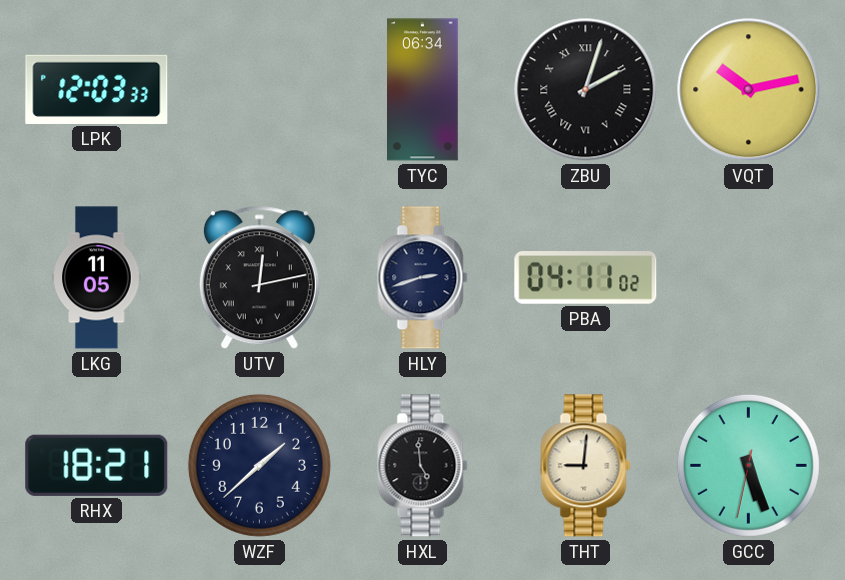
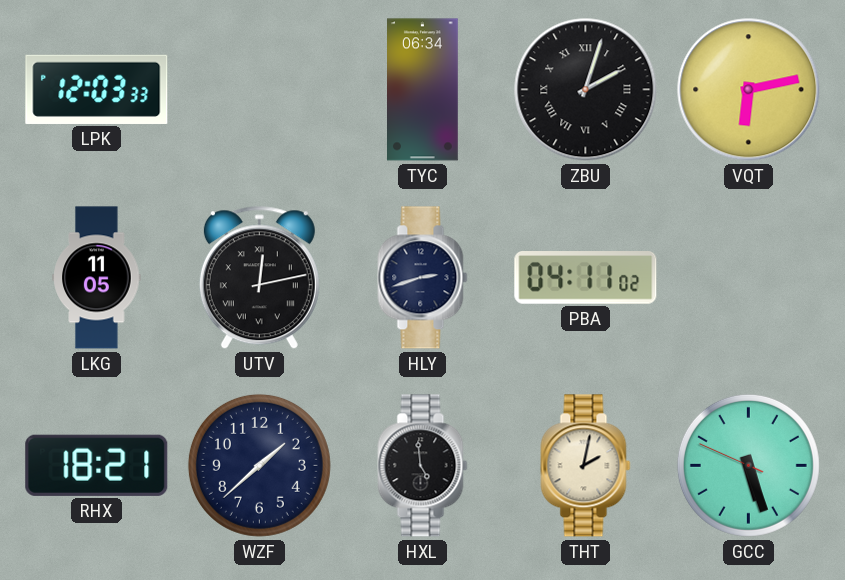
VQT: 10:13 -> 6:13 (749, 90)
THT: 9:01 -> 2:02 (586, 466)
GCC: 5:26:32 -> 5:26:49 (748, 465)
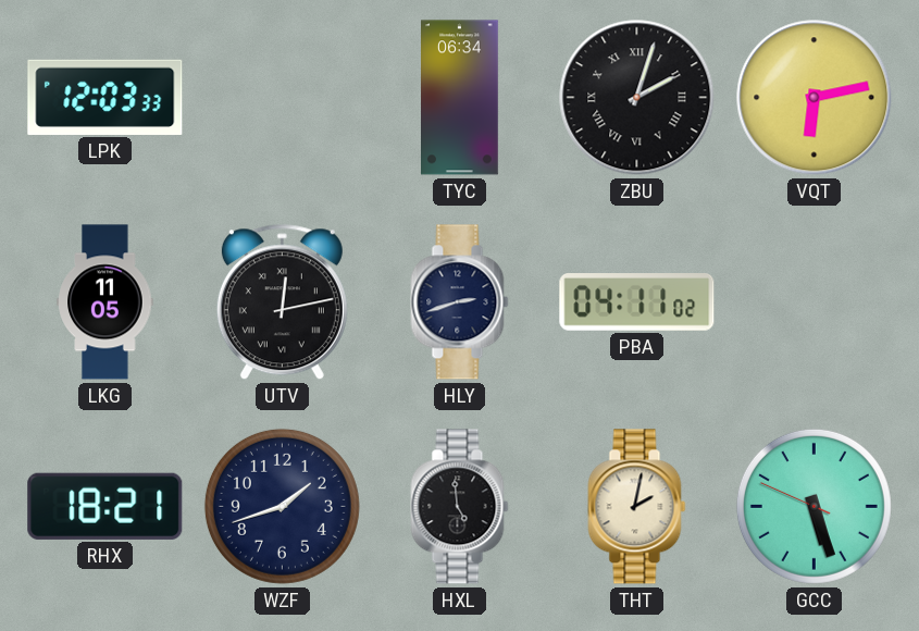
WZF: 1:38 -> 1:42 (282, 506)
